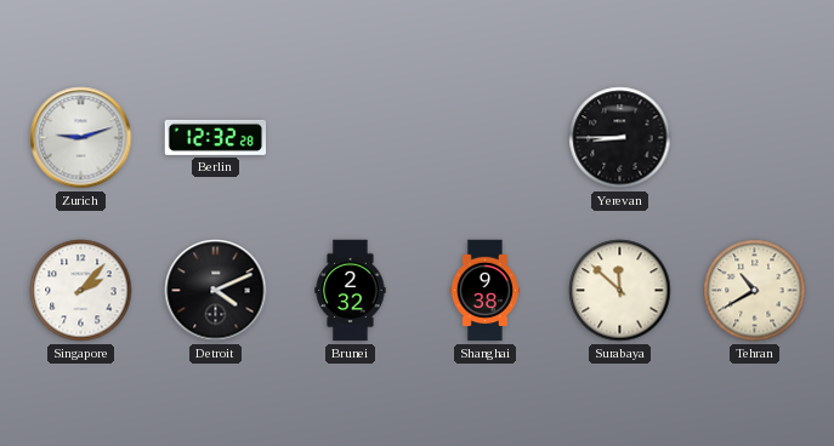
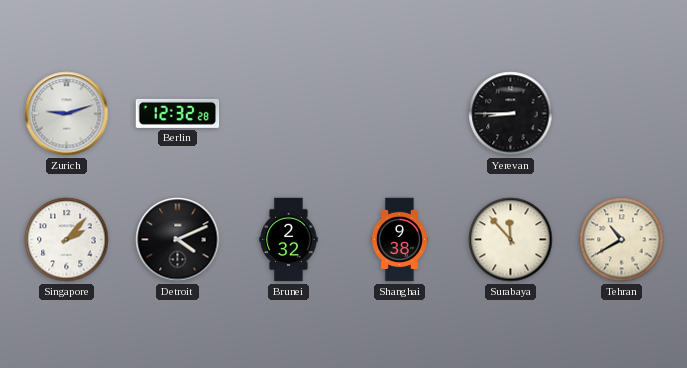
Surabaya: 11:52 -> 11:53 (511, 240)
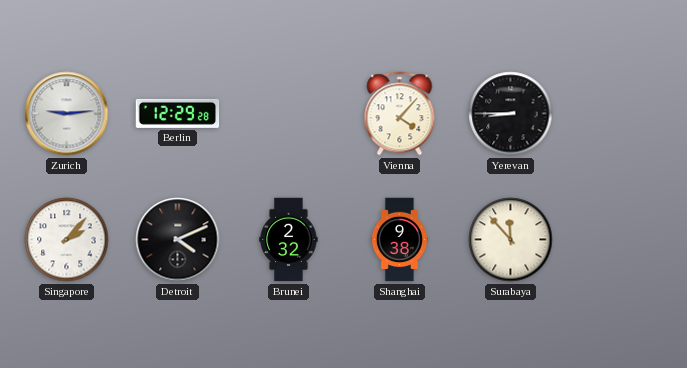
Zurich: 9:12 -> 9:14 (67, 114)
Berlin: 12:32 -> 12:29 (178, 113)
Vienna: none -> 4:07 (400, 114)
Tehran: 10:40 -> none (622, 240)
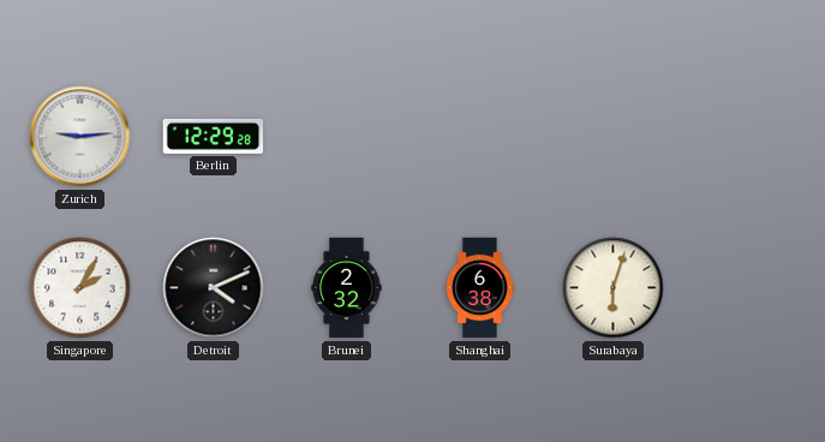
Vienna: 4:07 -> none (400, 114)
Yerevan: 8:45 -> none (511, 114)
Singapore: 2:07 -> 2:05 (80, 288)
Shanghai: 9:38 -> 6:38 (479, 288)
Surabaya: 11:53 -> 6:03 (614, 288)
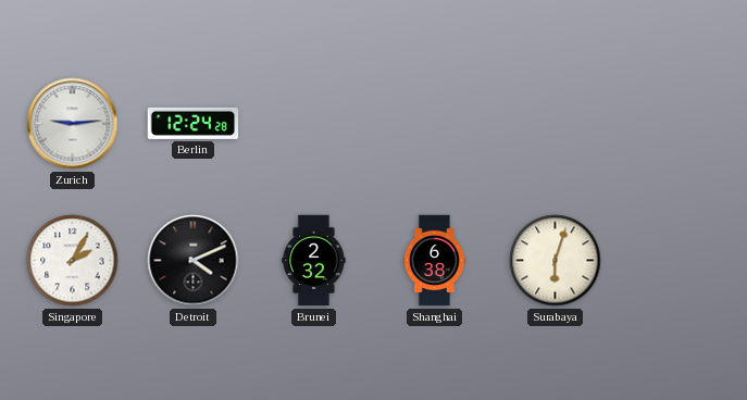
Berlin: 12:29 -> 12:24 (194, 123)
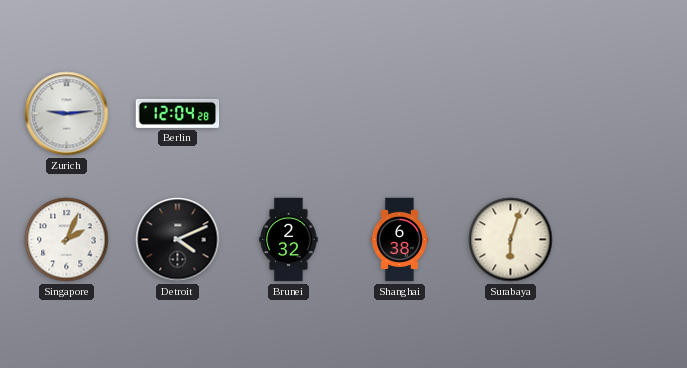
Berlin: 12:24 -> 12:04 (178, 113)
Singapore: 2:05 -> 2:04 (67, 240)
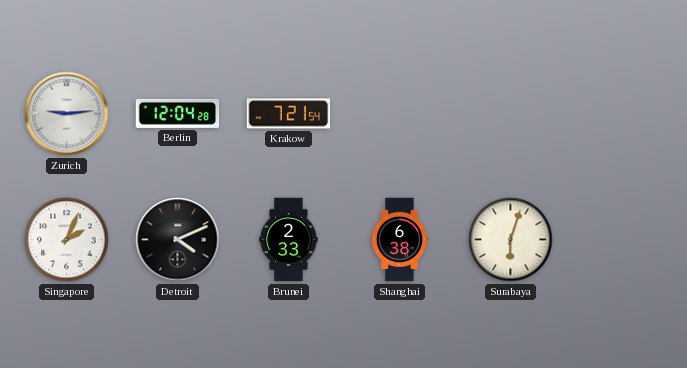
Krakow: none -> 7:21 (289, 114)
Brunei: 2:32 -> 2:33 (289, 240)
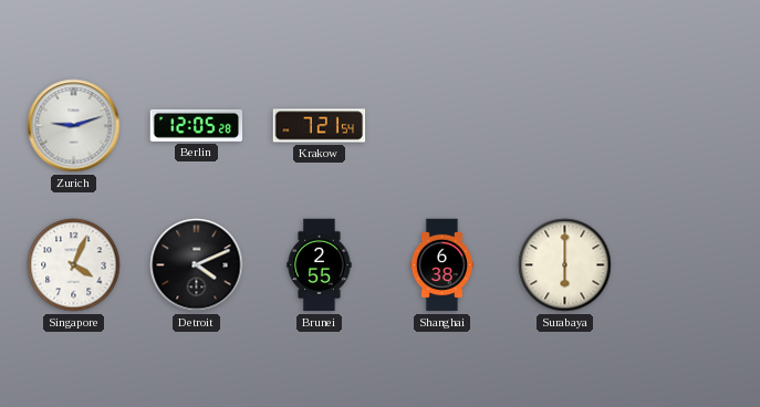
Zurich: 9:14 -> 9:12 (74, 126)
Berlin: 12:04 -> 12:05 (197, 125)
Singapore: 2:04 -> 4:04 (74, 265)
Brunei: 2:33 -> 2:55 (320, 265)
Surabaya: 6:03 -> 6:00 (565, 265)
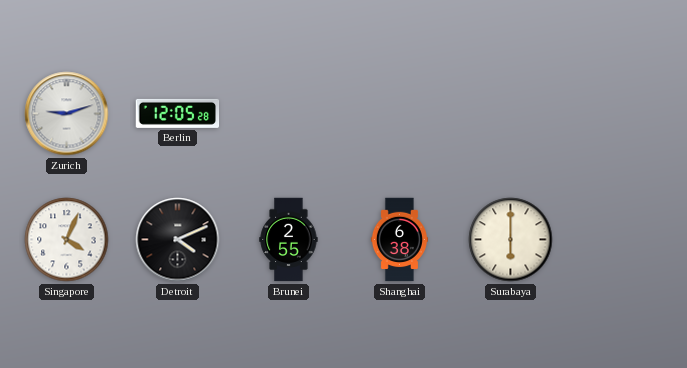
Krakow: 7:21 -> none (320, 126)
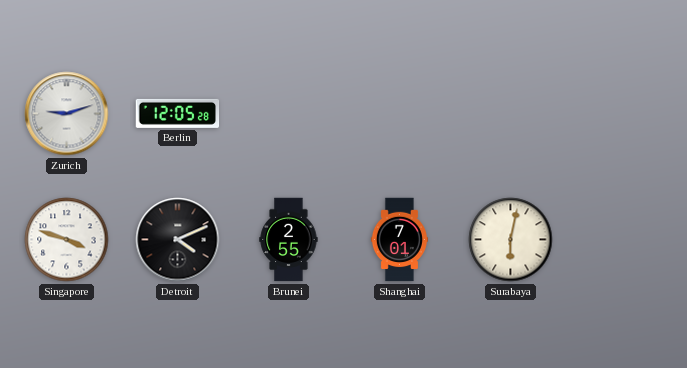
Singapore: 4:04 -> 3:48 (67, 240)
Shanghai: 6:38 -> 7:01 (399, 240)
Surabaya: 6:00 -> 6:02 (511, 240)
